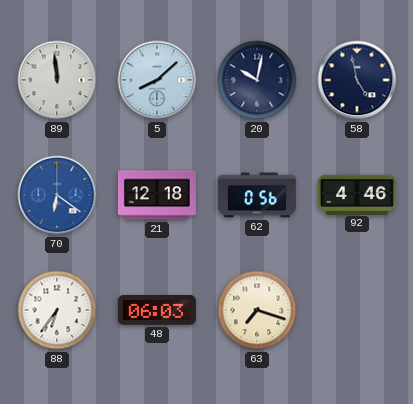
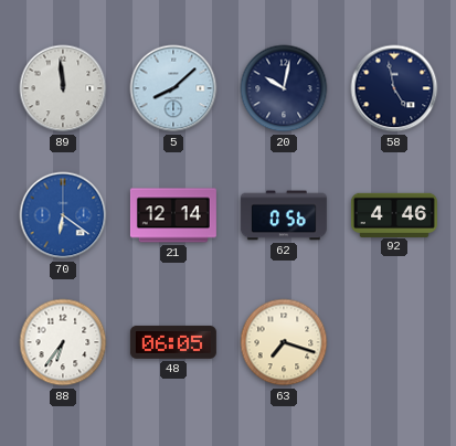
21: 12:18 -> 12:14 (173, 215)
48: 06:03 -> 06:05 (173, 342)
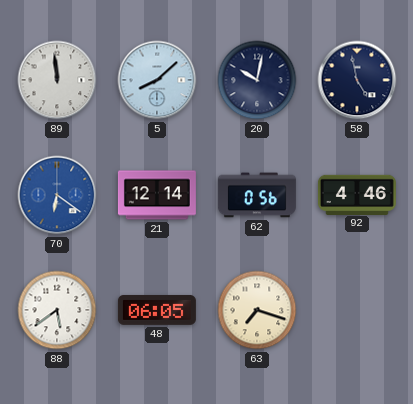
88: 6:36 -> 5:39 (57, 310)
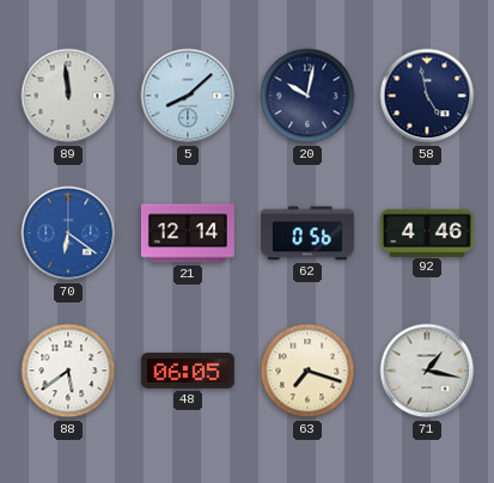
71: none -> 1:17 (427, 371)
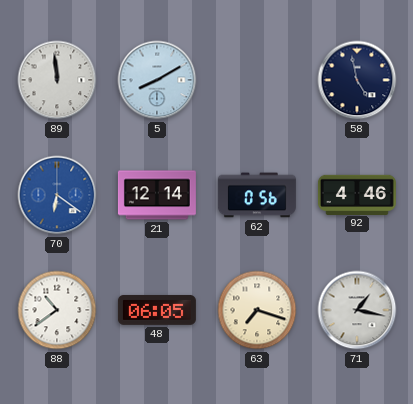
5: 8:08 -> 8:10 (157, 80)
20: 10:02 -> none (307, 96)
88: 5:39 -> 10:39 (57, 310)
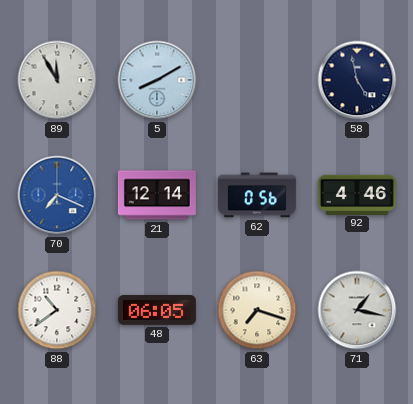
89: 11:59 -> 11:55 (57, 80)
70: 6:21 -> 7:19 (57, 195)
